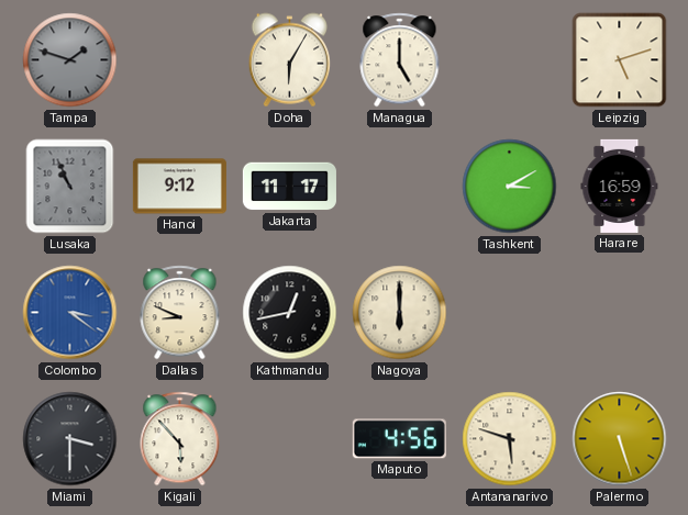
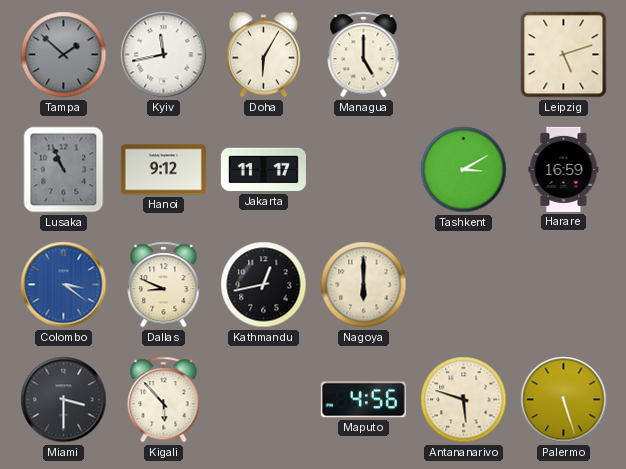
Tampa: 1:48 -> 1:52 (64, 55)
Kyiv: none -> 11:43 (164, 55)
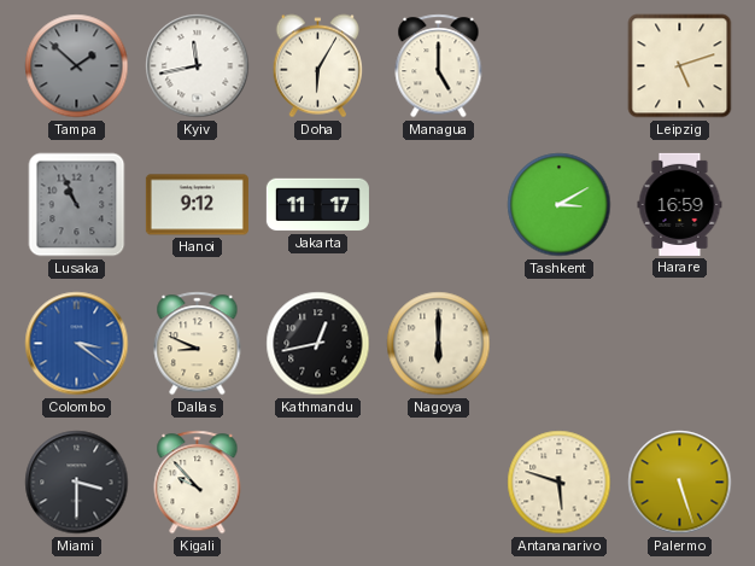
Kigali: 5:53 -> 9:53 (198, 483)
Maputo: 4:56 -> none (363, 400)
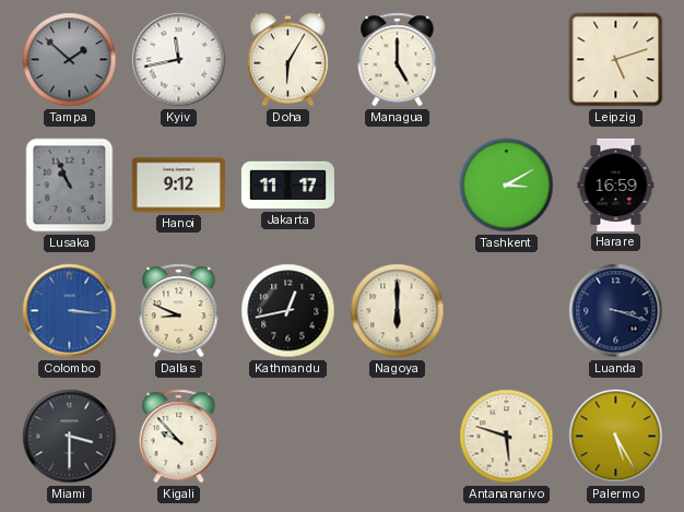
Colombo: 3:21 -> 3:16 (70, 311)
Luanda: none -> 3:18 (616, 311)
Palermo: 5:27 -> 5:25 (616, 437)
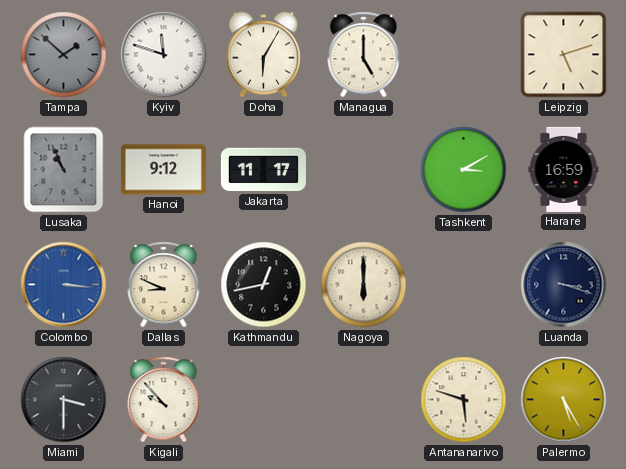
Kyiv: 11:43 -> 11:48 (164, 55)
